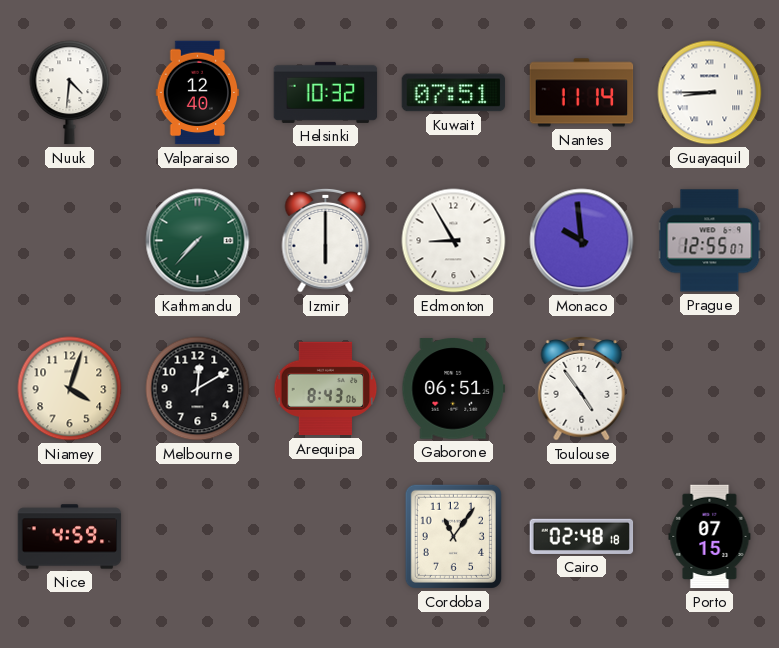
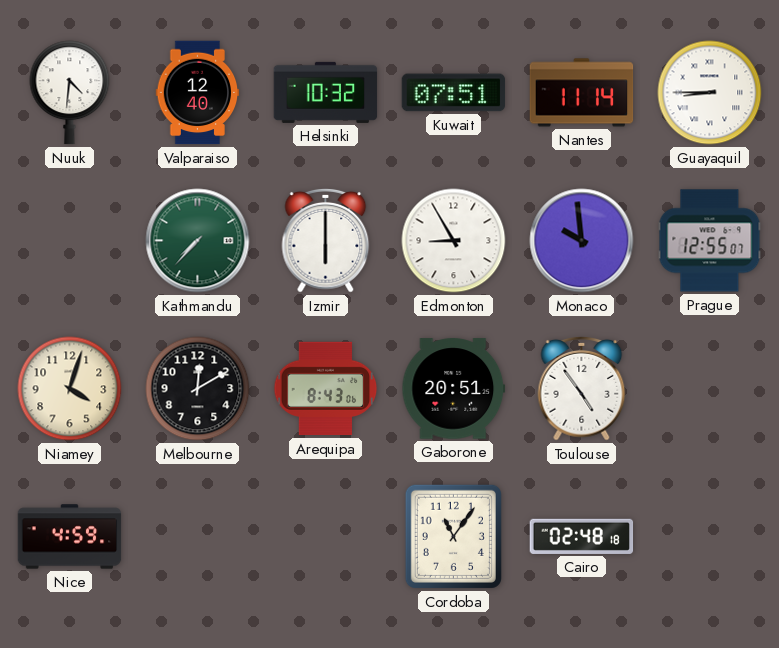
Gaborone: 06:51 -> 20:51 (454, 389)
Porto: 07:15 -> none (710, 537)
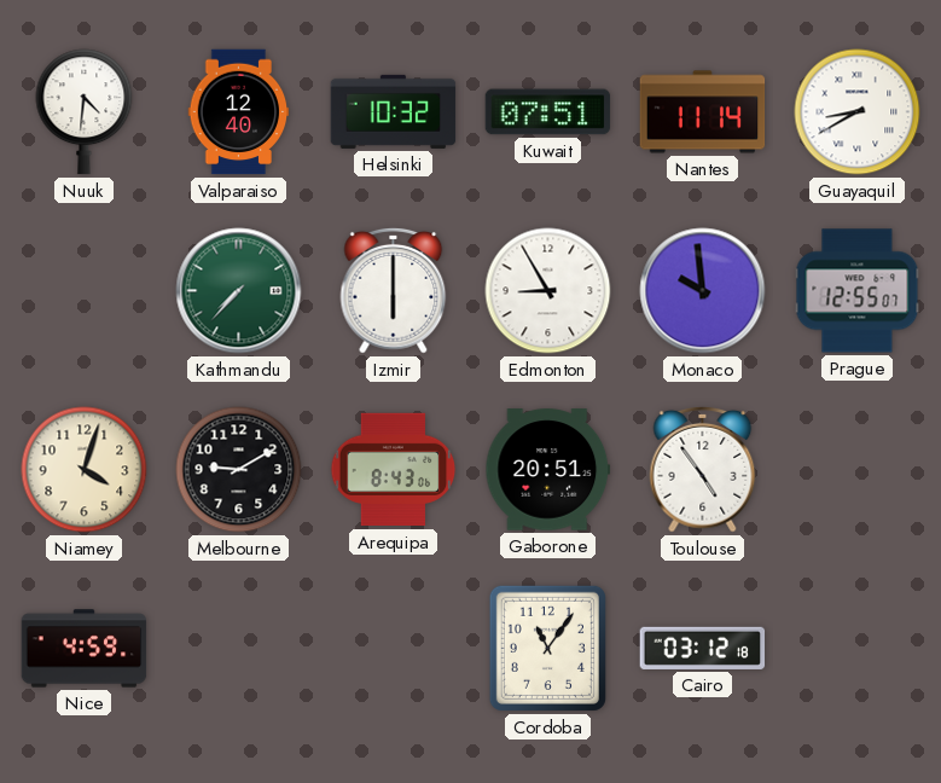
Guayaquil: 8:45 -> 8:40 (858, 112)
Melbourne: 12:10 -> 9:10 (239, 470)
Cairo: 02:48 -> 03:12 (703, 648)
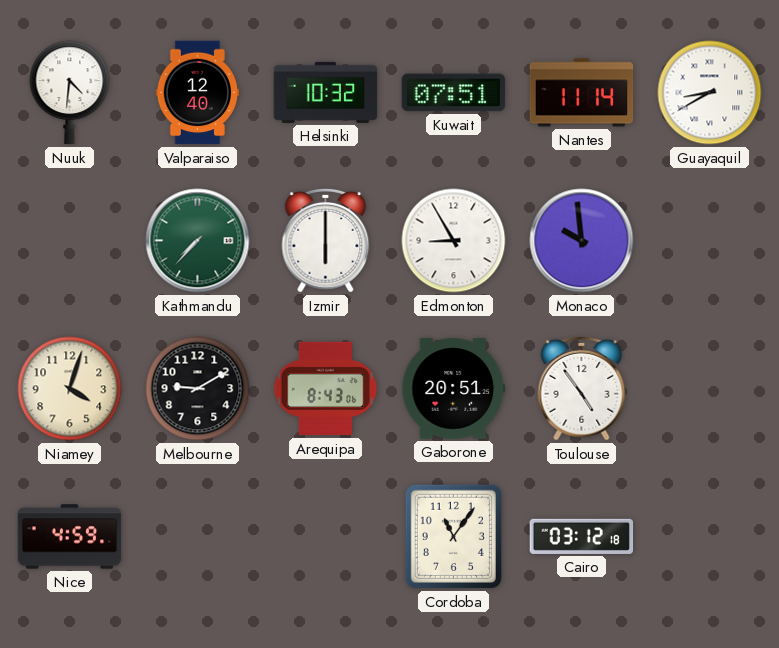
Prague: 12:55 -> none (858, 291)
